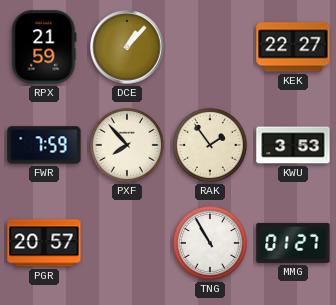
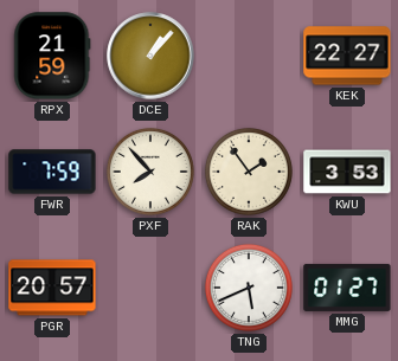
TNG: 10:55 -> 5:41 (249, 288)
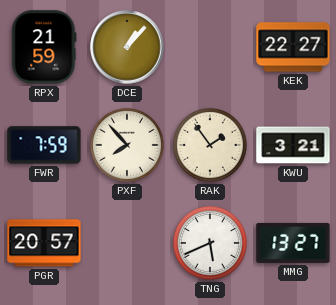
KWU: 3:53 -> 3:21 (293, 145)
MMG: 01:27 -> 13:27 (293, 243)
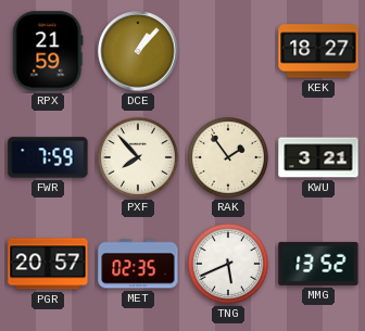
KEK: 22:27 -> 18:27 (318, 51)
MET: none -> 02:35 (138, 264)
MMG: 13:27 -> 13:52 (318, 264)
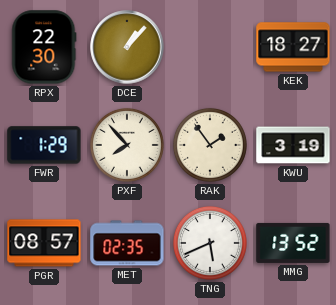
RPX: 21:59 -> 22:30 (44, 47)
FWR: 7:59 -> 1:29 (44, 145)
KWU: 3:21 -> 3:19 (293, 145)
PGR: 20:57 -> 08:57 (44, 243)
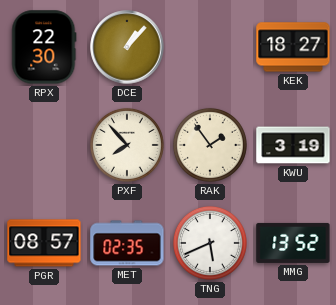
FWR: 1:29 -> none (44, 145)
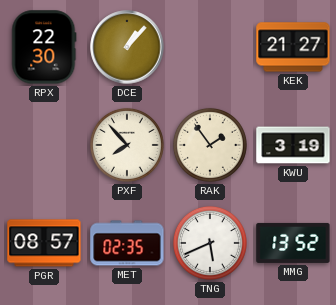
KEK: 18:27 -> 21:27 (293, 47)
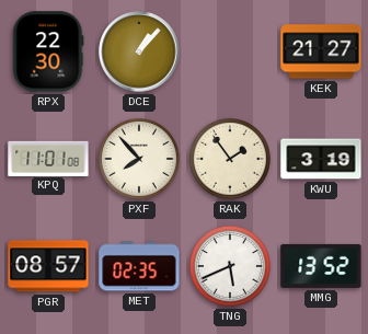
KPQ: none -> 11:01 (48, 158)
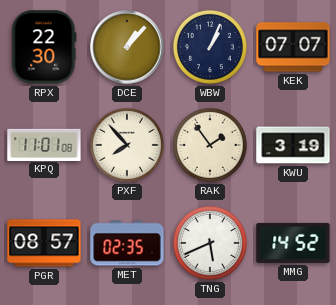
WBW: none -> 1:04 (210, 47)
KEK: 21:27 -> 07:07 (293, 47)
MMG: 13:52 -> 14:52 (293, 243)
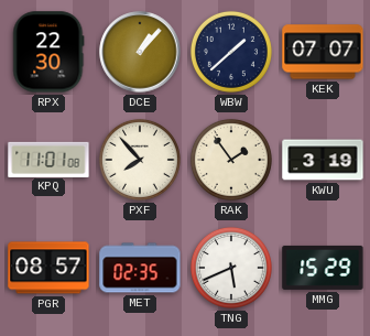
WBW: 1:04 -> 1:38 (231, 52)
MMG: 14:52 -> 15:29 (323, 268)
